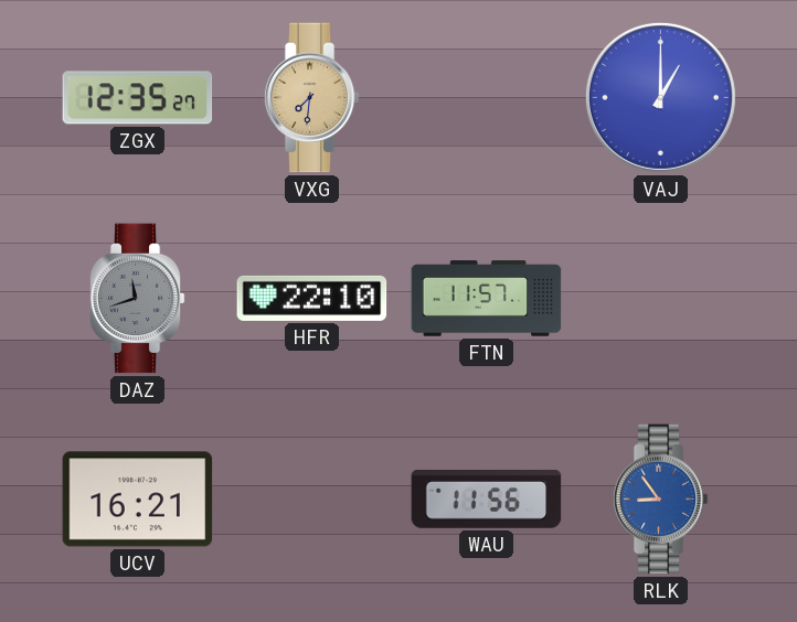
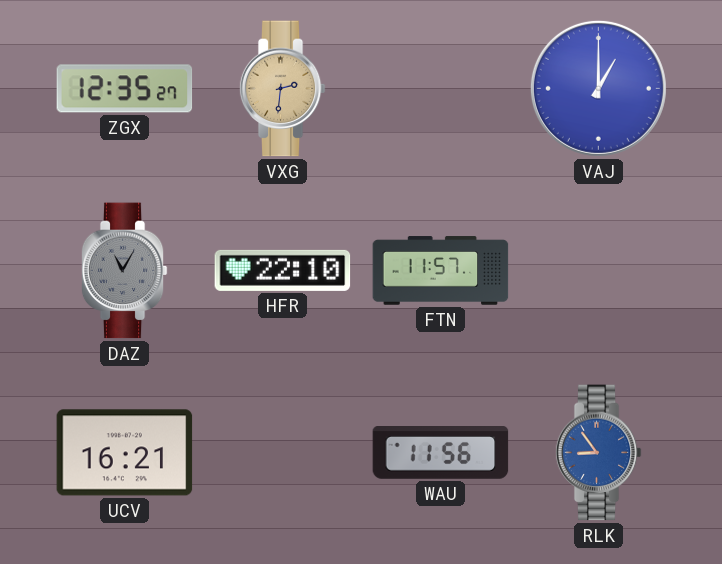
VXG: 7:31 -> 2:31 (282, 89)
DAZ: 11:42 -> 11:05 (124, 271)
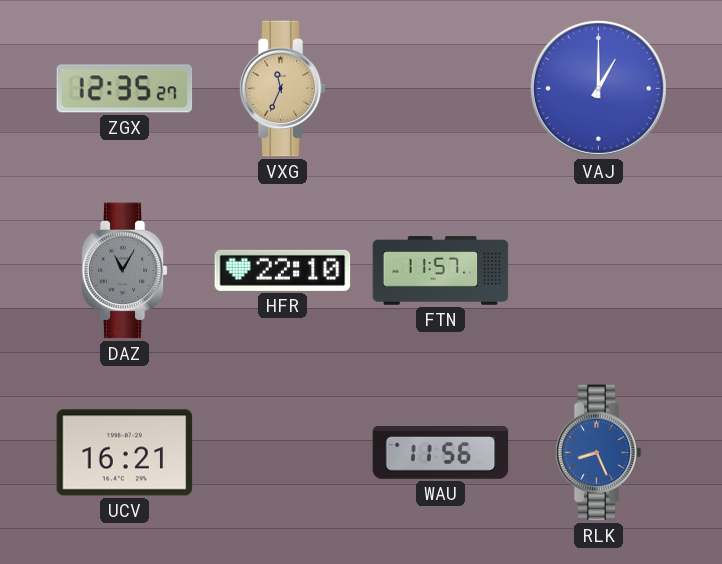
VXG: 2:31 -> 11:34 (282, 89)
RLK: 8:54 -> 8:26 (598, 453)
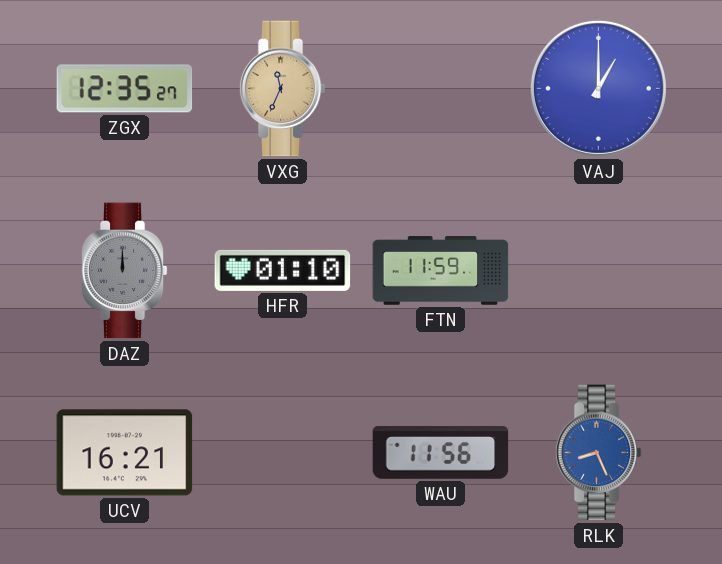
DAZ: 11:05 -> 12:00 (124, 271)
HFR: 22:10 -> 01:10 (283, 270)
FTN: 11:57 -> 11:59 (441, 271)
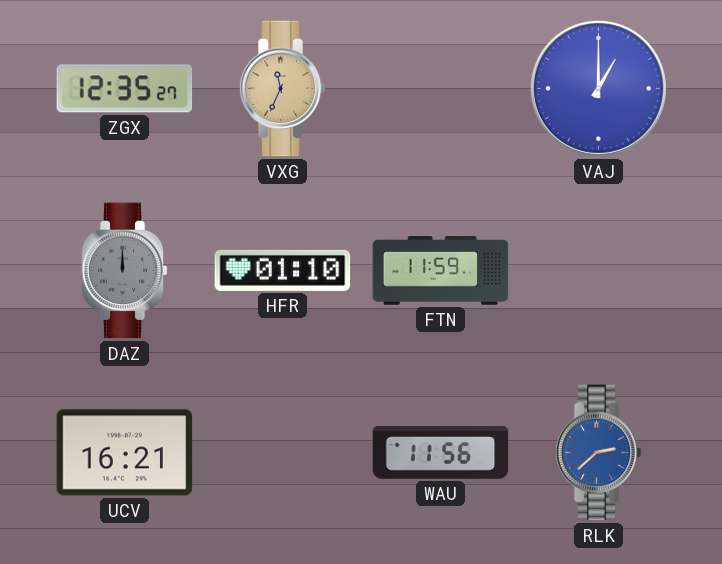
RLK: 8:26 -> 2:38 (598, 453)
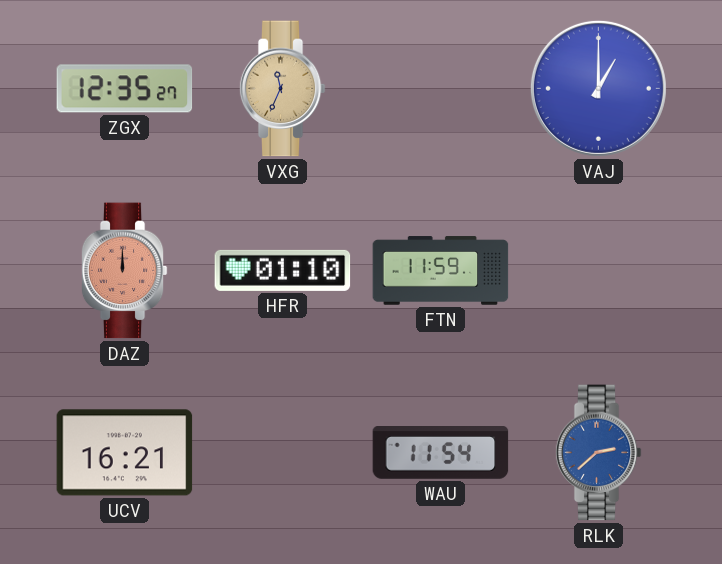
DAZ dial: grey -> salmon (124, 271)
WAU: 11:56 -> 11:54 (441, 453)
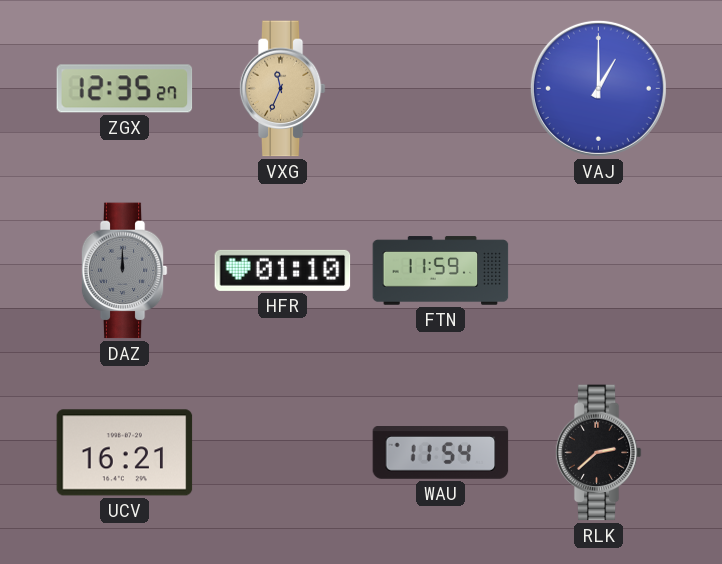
DAZ dial: salmon -> grey (124, 271)
RLK dial: blue -> black (598, 453)
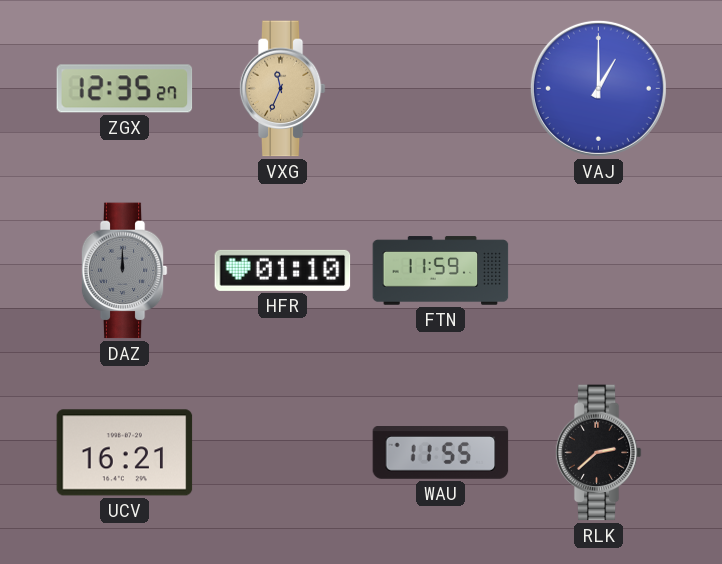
WAU: 11:54 -> 11:55 (441, 453)
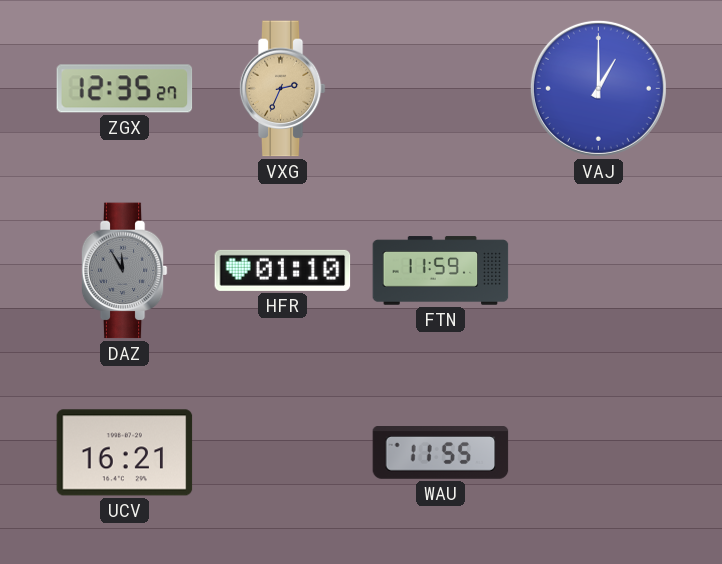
VXG: 11:34 -> 2:34 (282, 89)
DAZ: 12:00 -> 11:55 (124, 271)
RLK: 2:38 -> none (598, 453)
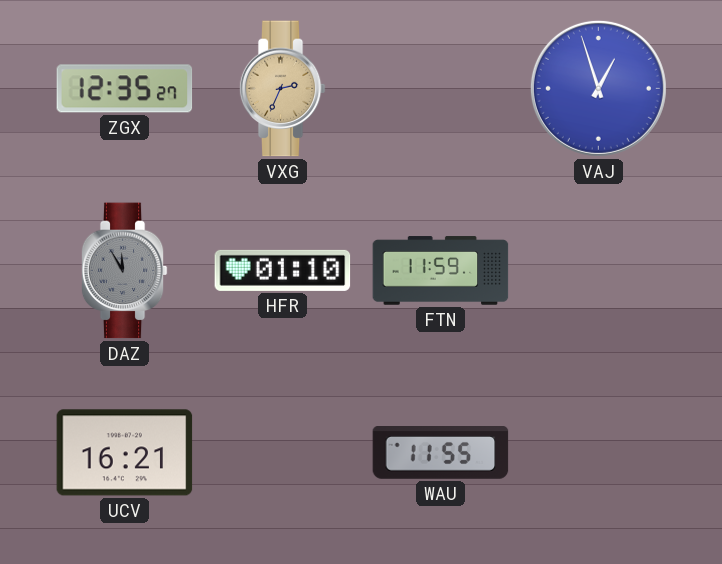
VAJ: 1:00 -> 12:57 (598, 88)
